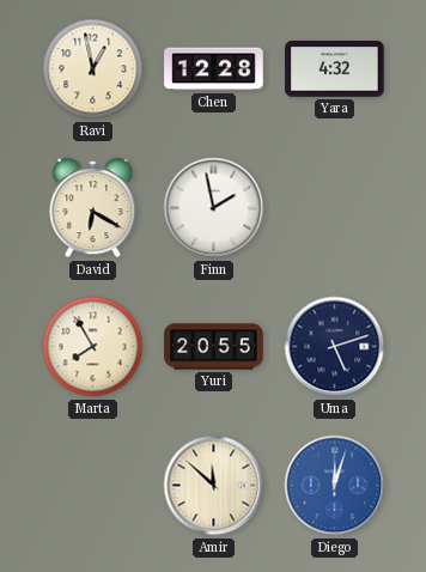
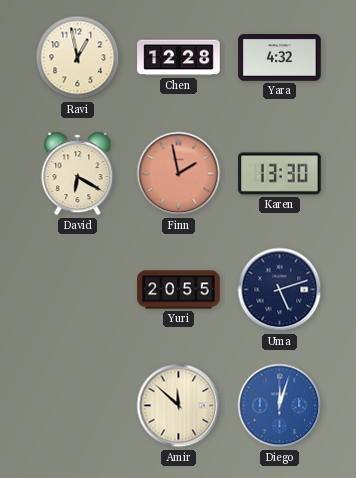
Finn dial: white -> salmon (179, 174)
Karen: none -> 13:30 (280, 174)
Marta: 7:55 -> none (93, 347)
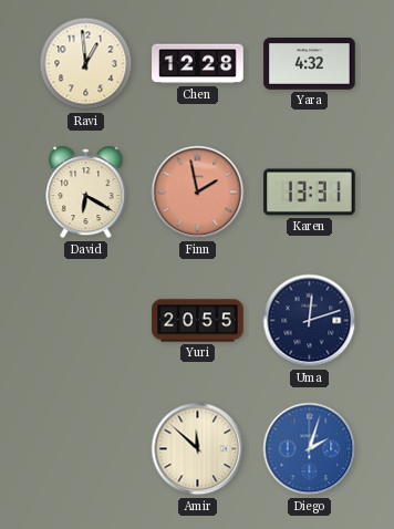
Ravi: 12:58 -> 12:59 (86, 64)
Karen: 13:30 -> 13:31 (310, 193)
Uma: 5:12 -> 12:12 (310, 321)
Diego: 12:03 -> 2:03 (310, 449)
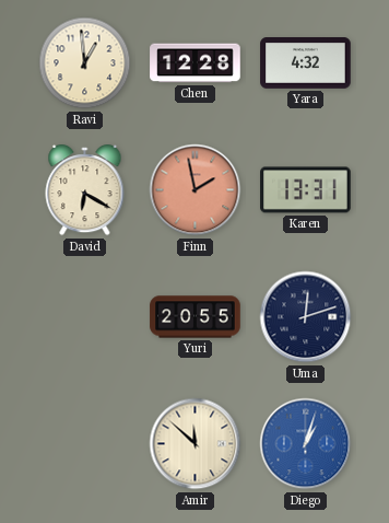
Diego: 2:03 -> 1:03 (306, 444)
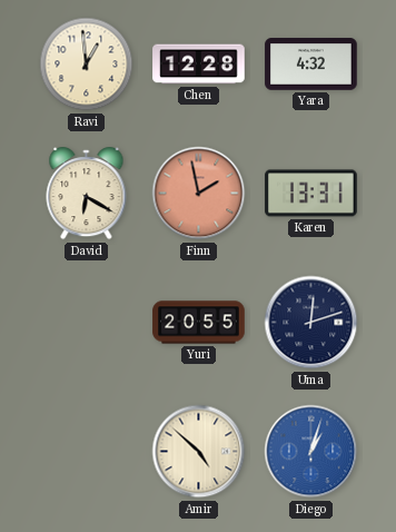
Amir: 11:52 -> 4:52 (199, 452)
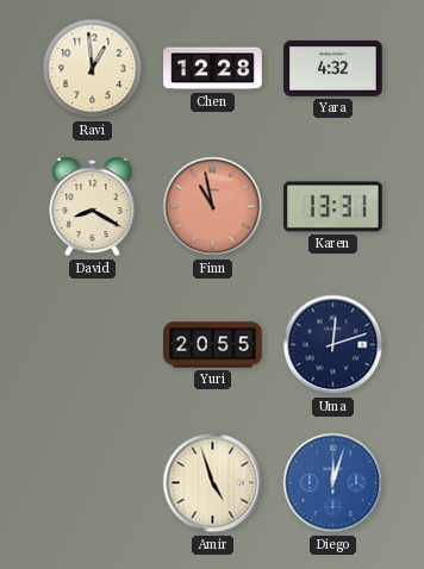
David: 6:20 -> 8:20 (93, 208)
Finn: 1:58 -> 10:58 (213, 207)
Amir: 4:52 -> 4:57 (213, 483)
Diego: 1:03 -> 12:03 (333, 483)
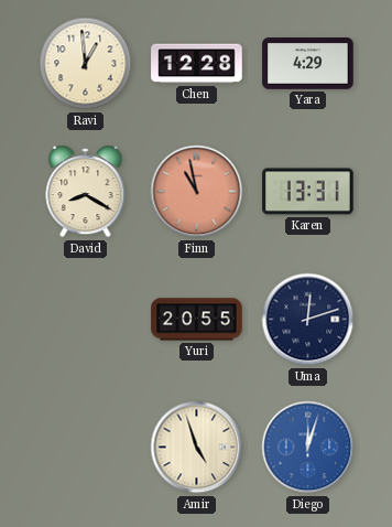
Yara: 4:32 -> 4:29 (308, 64)
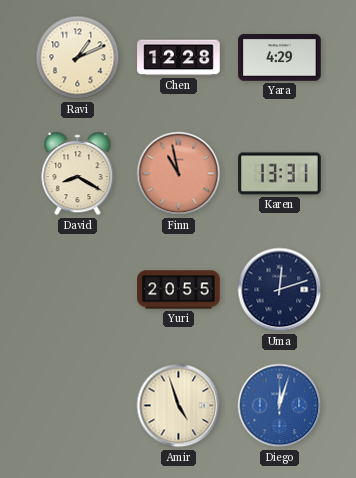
Ravi: 12:59 -> 1:11 (78, 58)
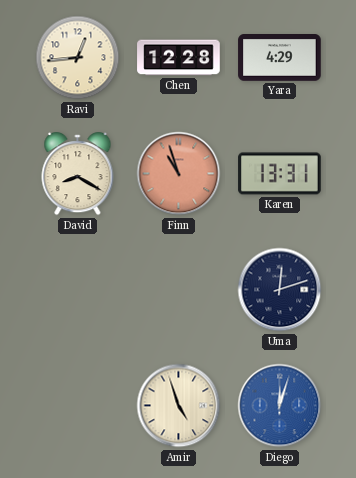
Ravi: 1:11 -> 12:44 (78, 58)
Finn: 10:58 -> 10:57 (179, 174)
Yuri: 20:55 -> none (179, 290)
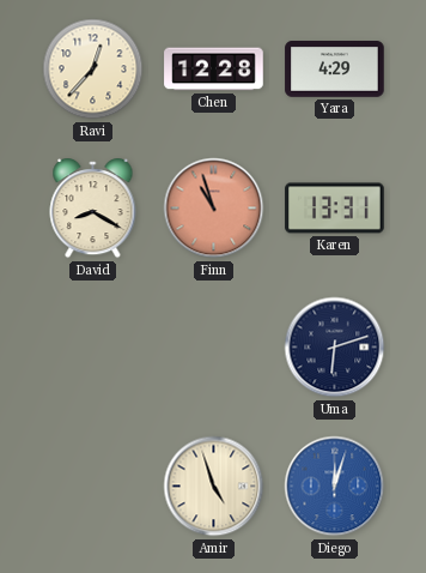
Ravi: 12:44 -> 12:37 (93, 70)
Uma: 12:12 -> 6:12 (335, 348)
